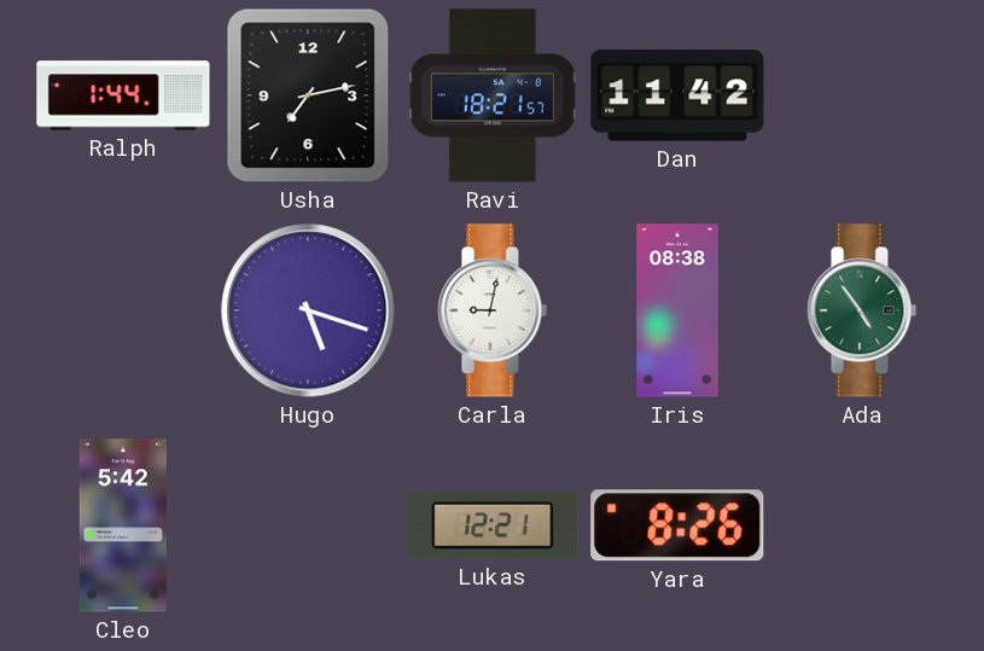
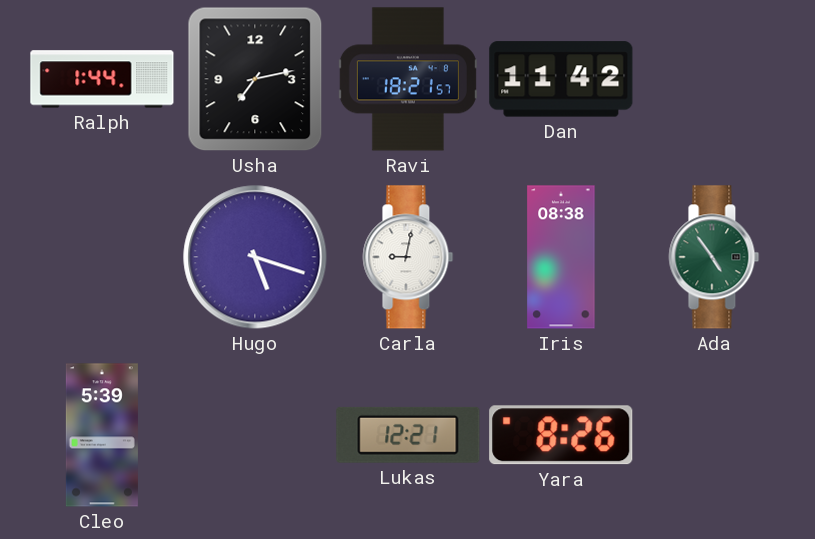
Cleo: 5:42 -> 5:39 (102, 435)
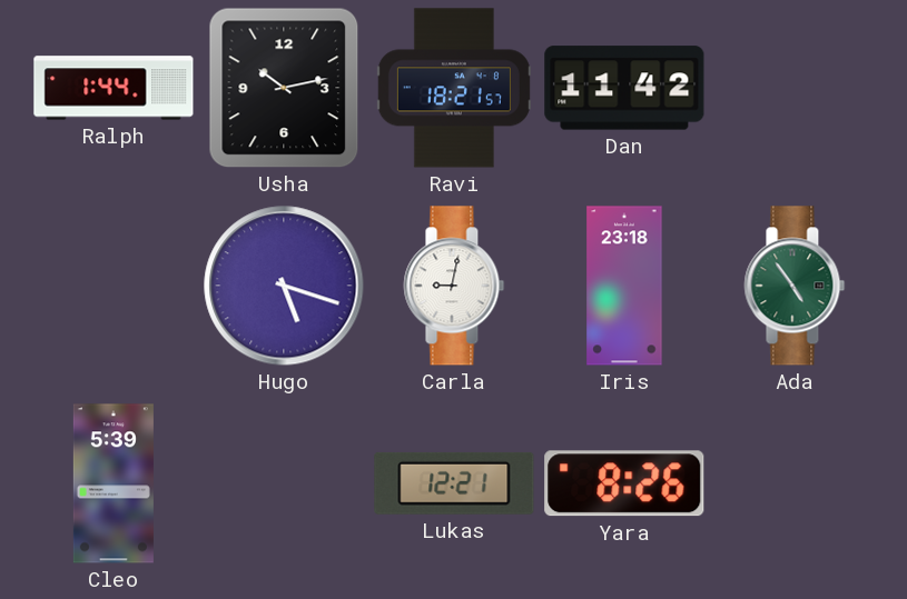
Usha: 7:13 -> 10:13 (284, 88)
Iris: 08:38 -> 23:18 (624, 286)
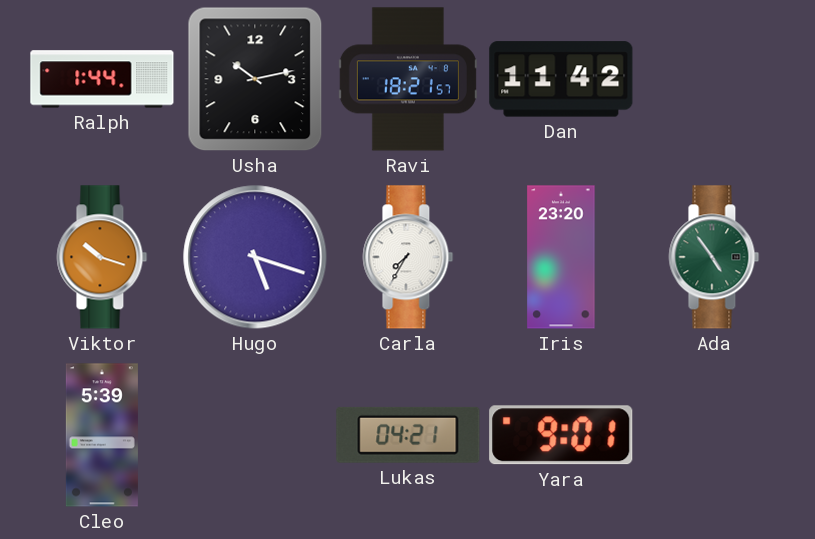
Viktor: none -> 10:18 (102, 257)
Carla: 9:02 -> 7:35 (408, 257)
Iris: 23:18 -> 23:20 (561, 257)
Lukas: 12:21 -> 04:21 (408, 435)
Yara: 8:26 -> 9:01 (561, 435)
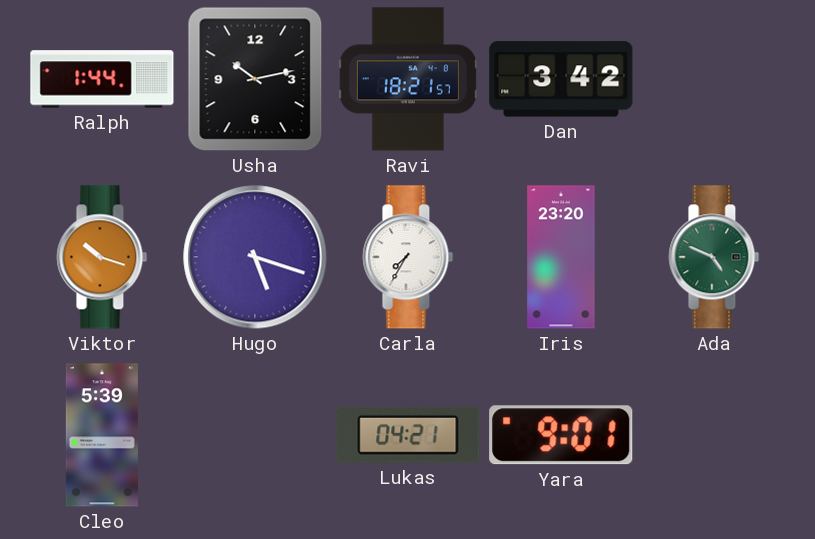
Dan: 11:42 -> 3:42 (561, 79)
Ada: 4:54 -> 4:49 (714, 257)
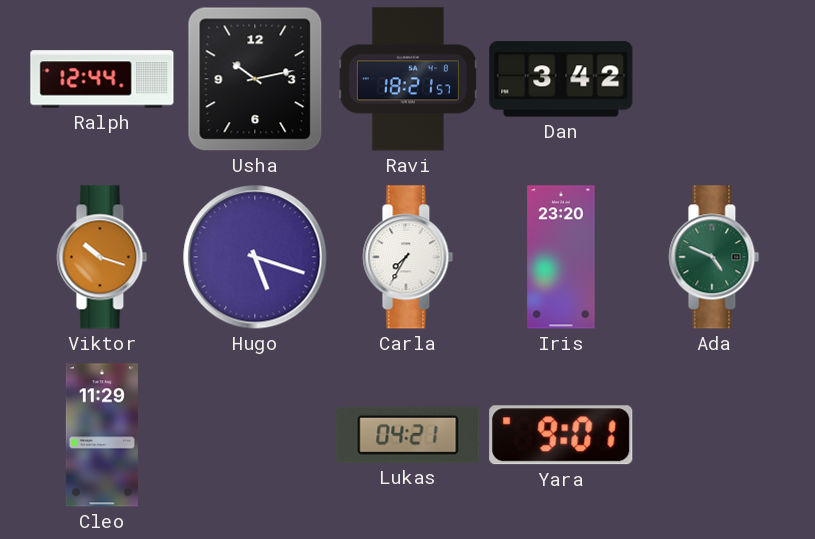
Ralph: 1:44 -> 12:44 (102, 79)
Cleo: 5:39 -> 11:29 (102, 435)
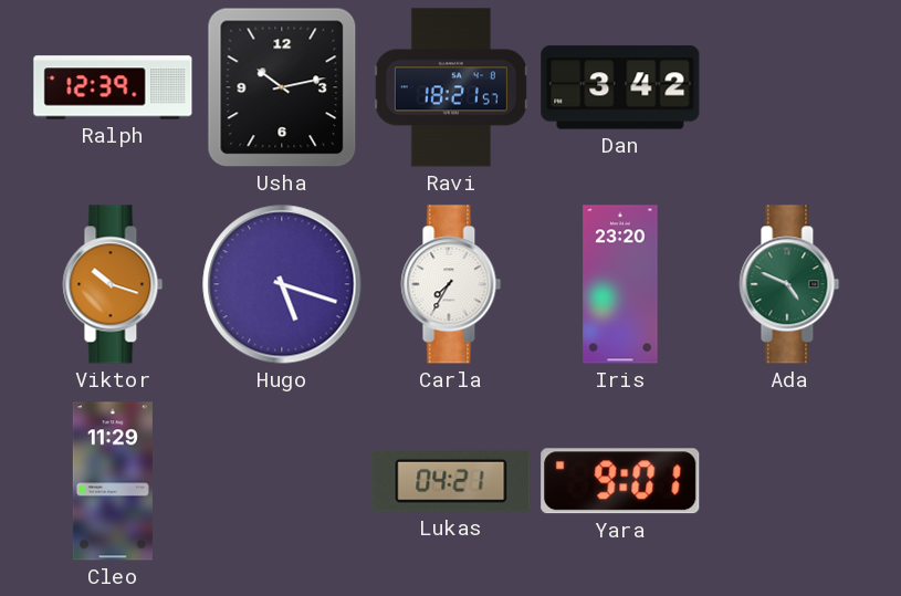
Ralph: 12:44 -> 12:39 (113, 87)
